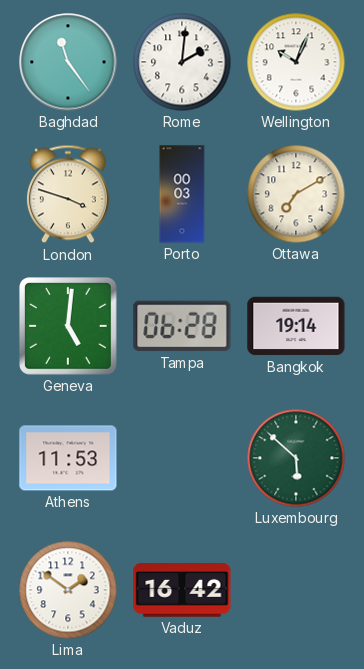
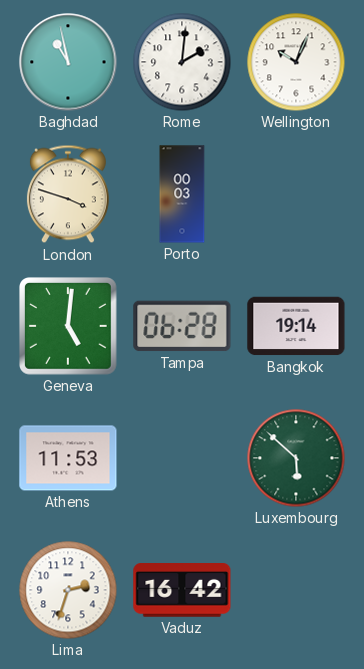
Baghdad: 11:24 -> 10:58 (68, 62)
Ottawa: 7:10 -> none (296, 194)
Lima: 1:51 -> 2:33 (68, 590)
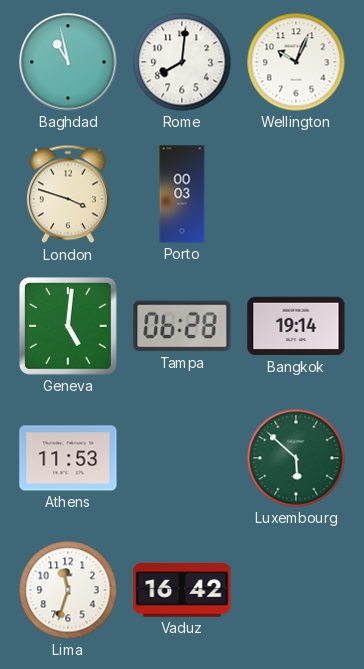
Rome: 2:01 -> 8:01 (182, 62)
Lima: 2:33 -> 11:33 (68, 590)
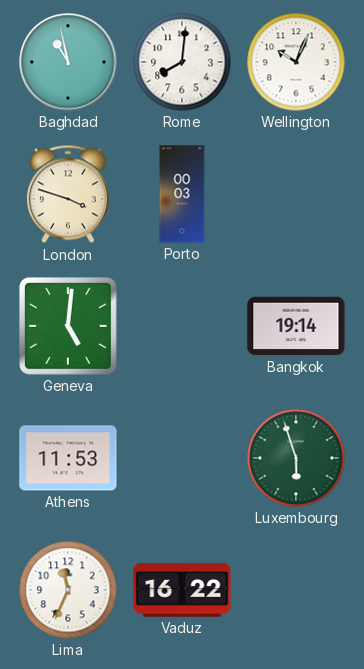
Tampa: 06:28 -> none (182, 326)
Luxembourg: 5:52 -> 5:57 (296, 458)
Lima: 11:33 -> 11:34 (68, 590)
Vaduz: 16:42 -> 16:22 (182, 591)
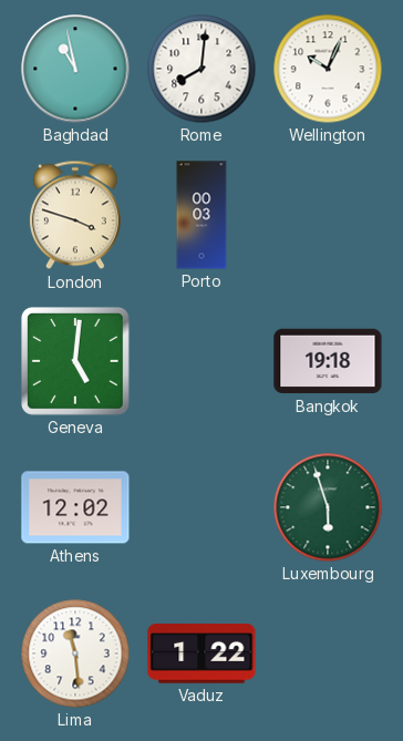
Bangkok: 19:14 -> 19:18 (328, 361)
Athens: 11:53 -> 12:02 (75, 507)
Lima: 11:34 -> 11:29 (75, 653)
Vaduz: 16:22 -> 1:22 (201, 655)
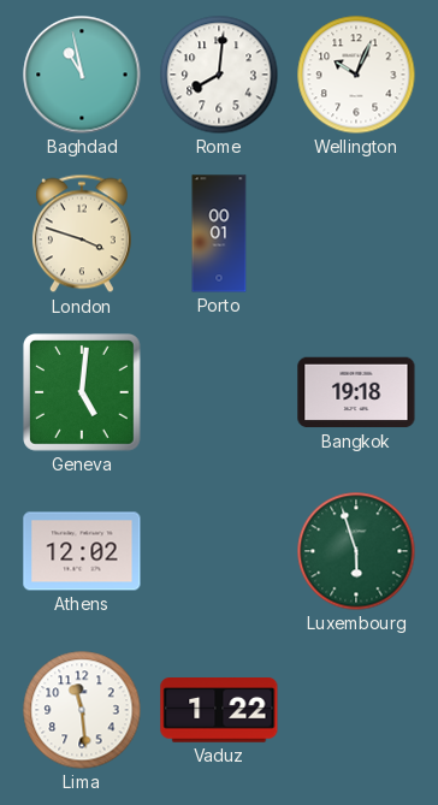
Porto: 00:03 -> 00:01 (219, 233)
